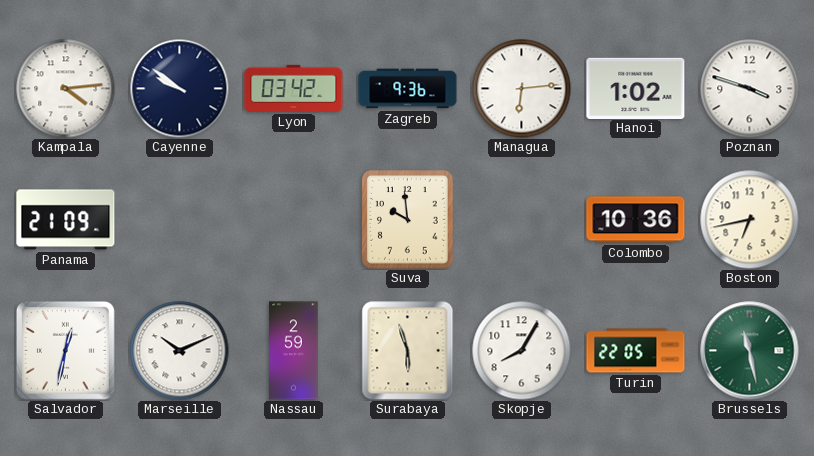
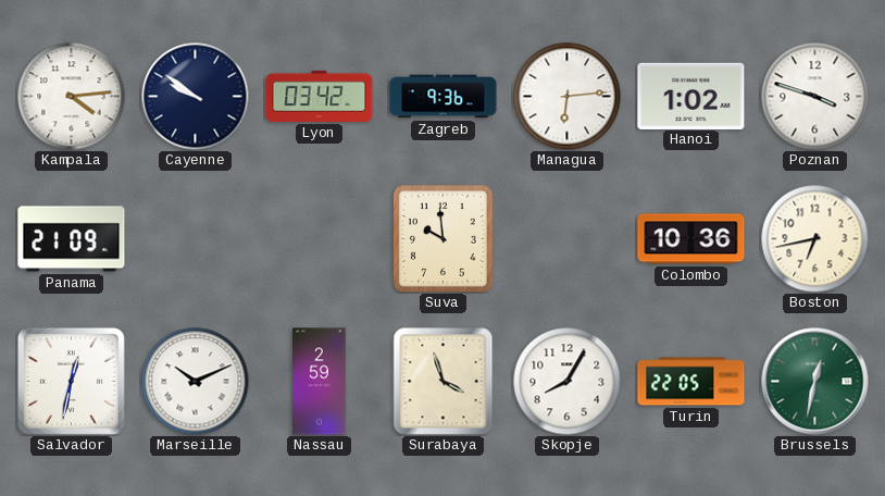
Surabaya: 5:57 -> 3:57 (444, 382)
Brussels: 11:28 -> 12:32 (815, 382)
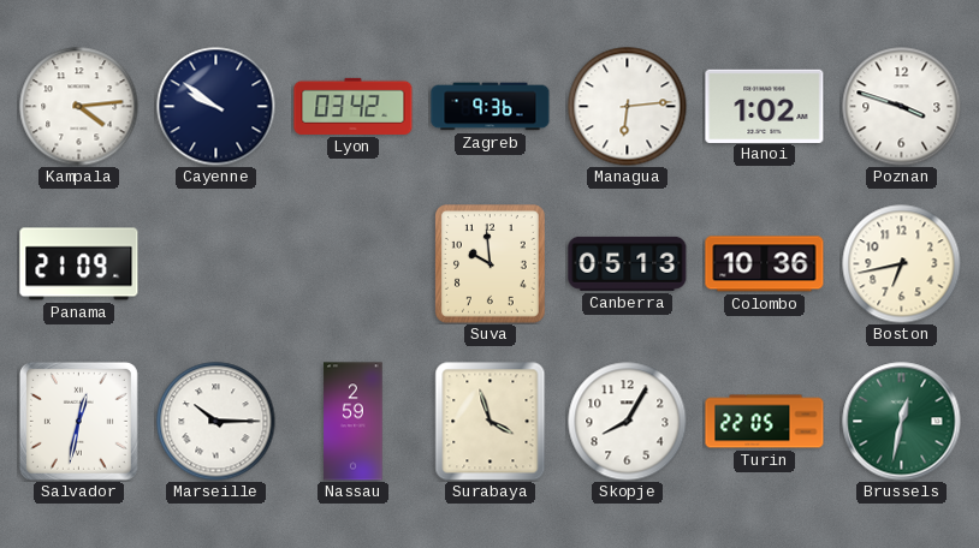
Canberra: none -> 05:13 (628, 263)
Marseille: 10:11 -> 10:15 (216, 422)
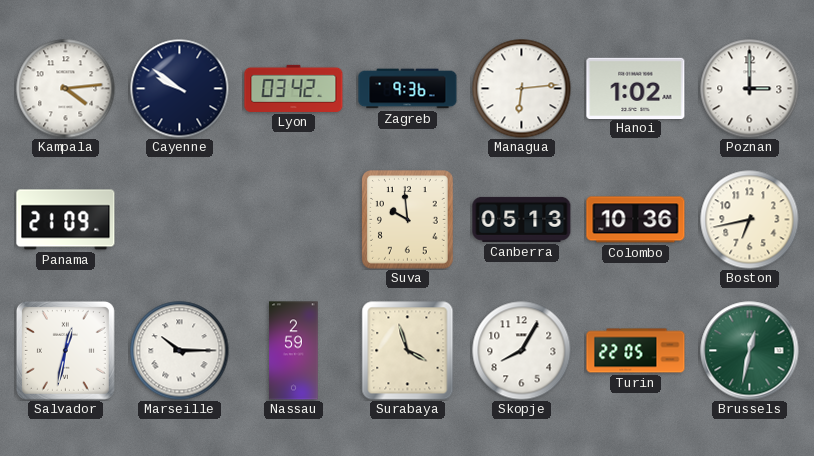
Poznan: 3:48 -> 3:00 (750, 89)
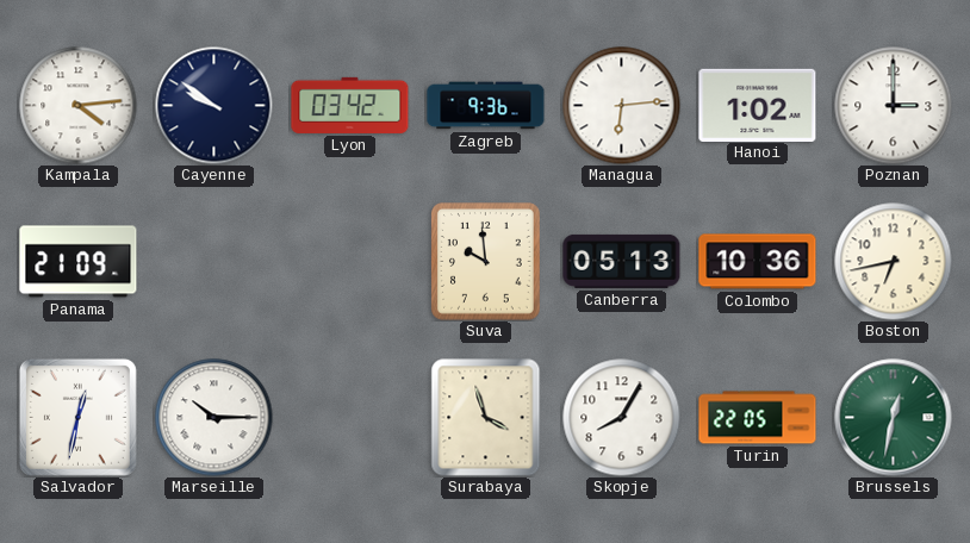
Nassau: 2:59 -> none (294, 351)
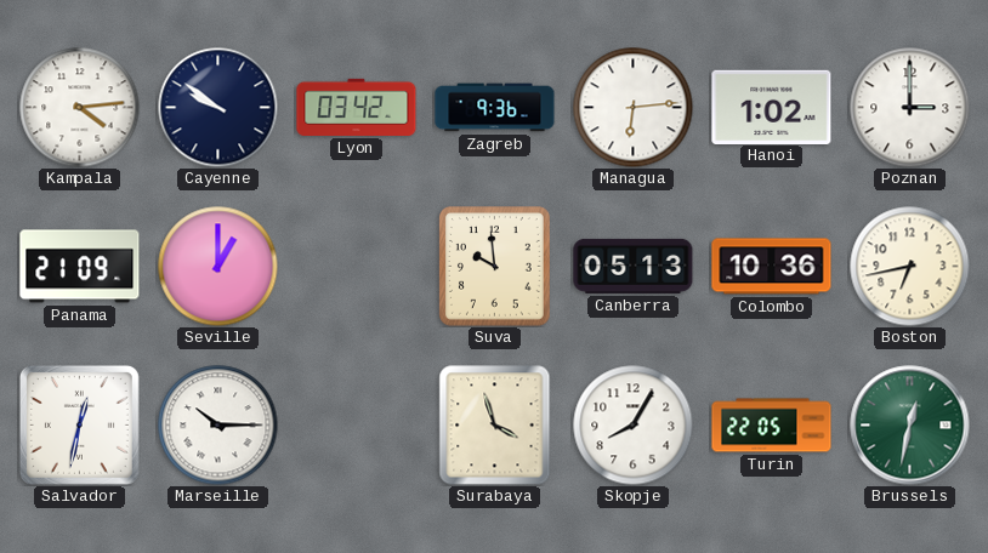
Seville: none -> 1:00 (218, 267)
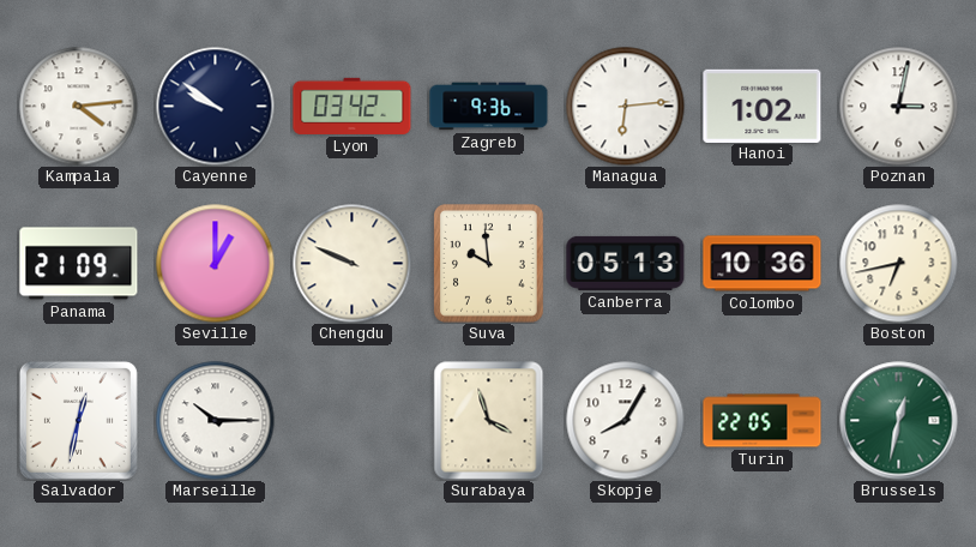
Poznan: 3:00 -> 3:02 (899, 107)
Chengdu: none -> 9:49 (353, 264)
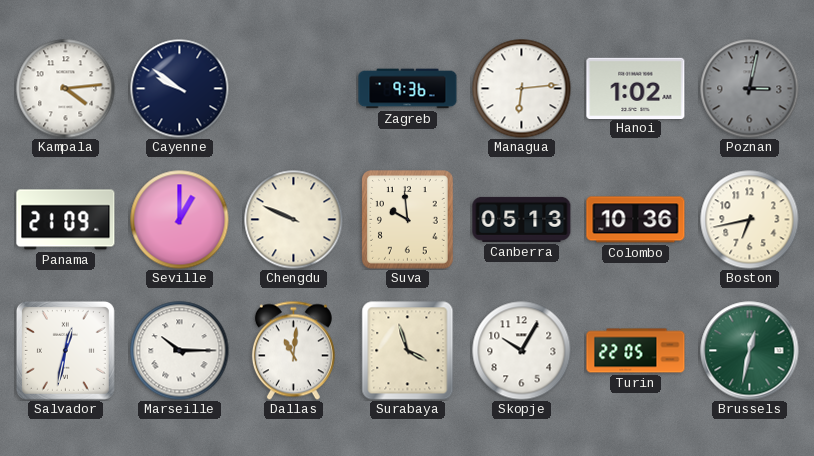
Lyon: 03:42 -> none (353, 106)
Poznan dial: white -> grey (750, 89)
Dallas: none -> 11:01 (293, 350)
Skopje: 8:05 -> 10:05 (522, 351)
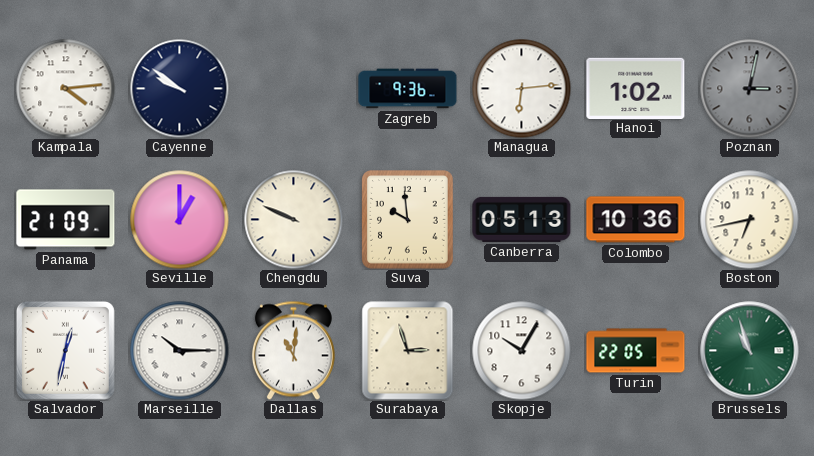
Surabaya: 3:57 -> 2:57 (408, 351)
Brussels: 12:32 -> 10:57 (750, 351)
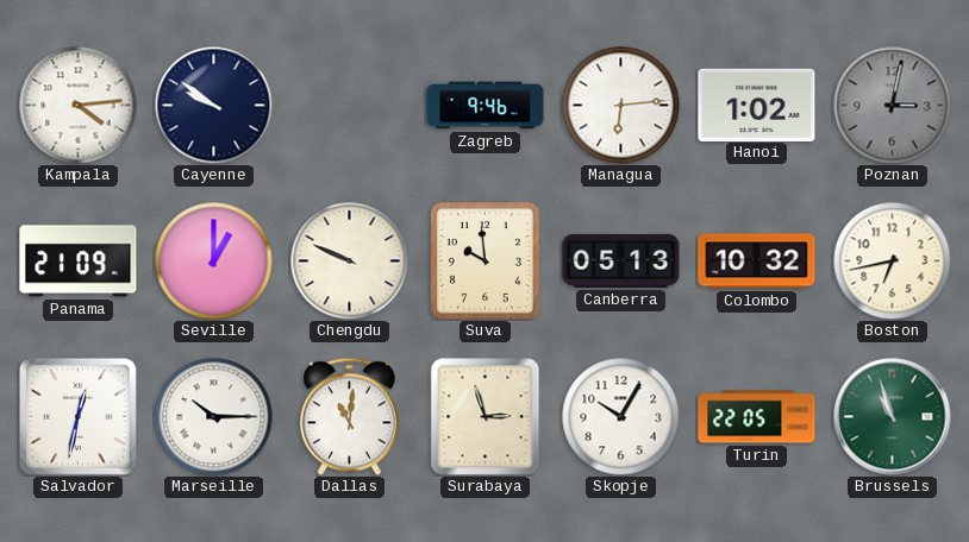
Zagreb: 9:36 -> 9:46 (486, 106)
Colombo: 10:36 -> 10:32 (757, 261)
